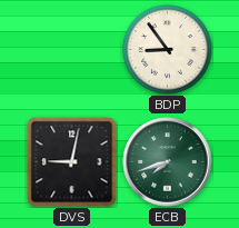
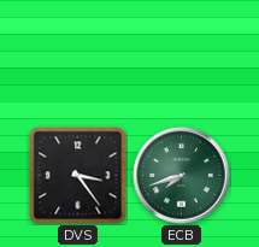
BDP: 8:54 -> none (168, 50)
DVS: 9:02 -> 3:24 (78, 176)
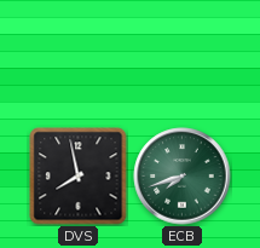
DVS: 3:24 -> 7:58 (79, 177)
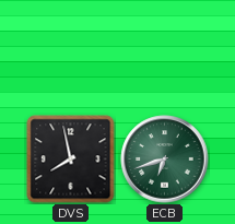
ECB: 7:42 -> 6:42 (165, 160)
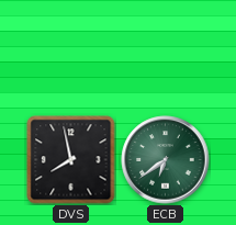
ECB: 6:42 -> 6:39 (166, 160)
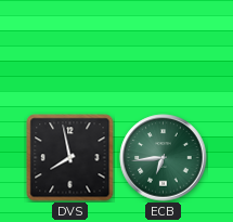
ECB: 6:39 -> 6:44 (164, 158)
